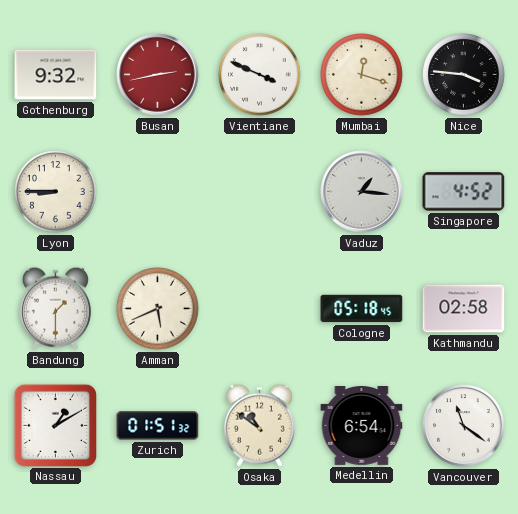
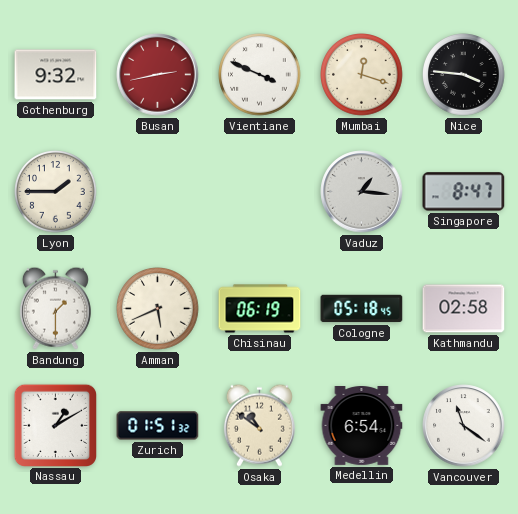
Lyon: 8:45 -> 1:45 (56, 192)
Singapore: 4:52 -> 8:47 (464, 192)
Chisinau: none -> 06:19 (260, 309)
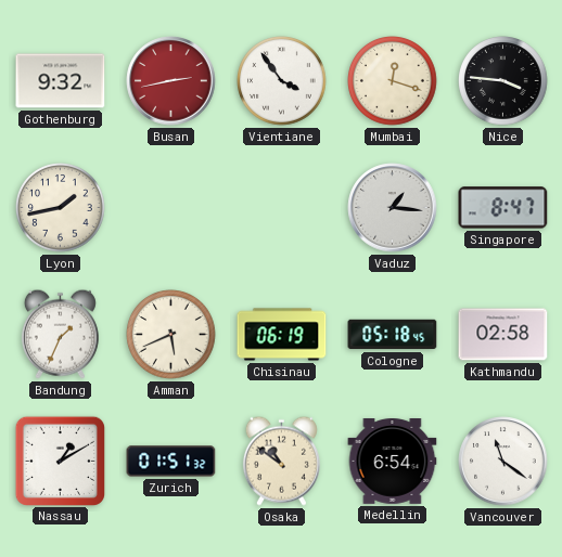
Vientiane: 3:49 -> 3:54 (282, 81)
Lyon: 1:45 -> 1:43 (61, 208)
Bandung: 1:30 -> 1:34 (60, 334)
